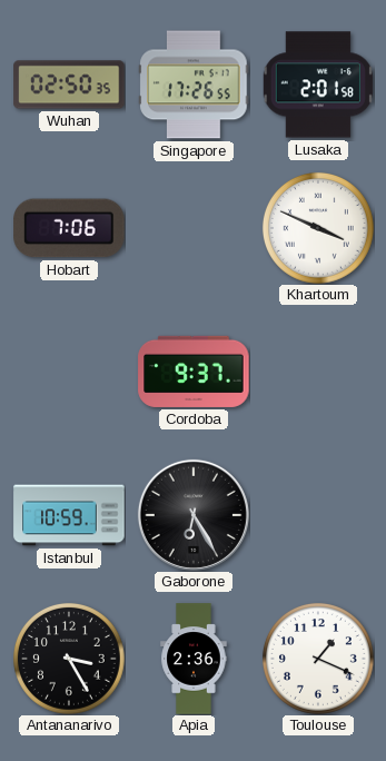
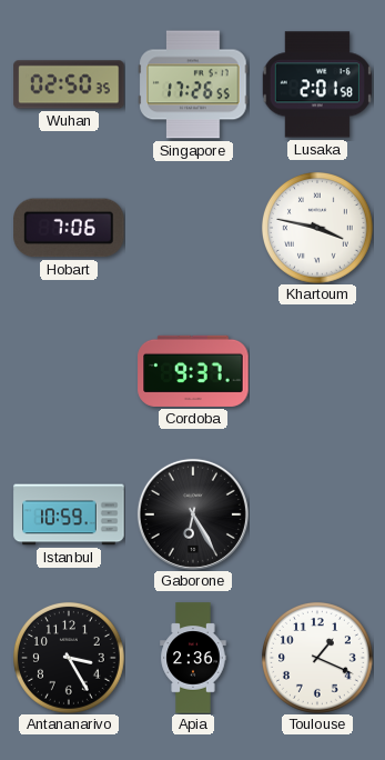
Khartoum: 3:49 -> 3:47 (317, 228)
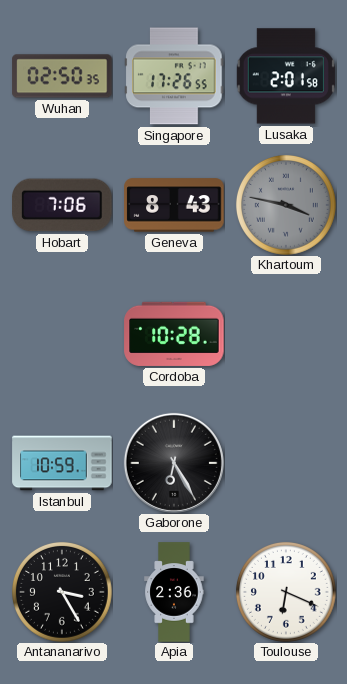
Geneva: none -> 8:43 (174, 205)
Khartoum dial: white -> grey (286, 205)
Cordoba: 9:37 -> 10:28 (174, 334)
Toulouse: 1:19 -> 6:19 (286, 592)
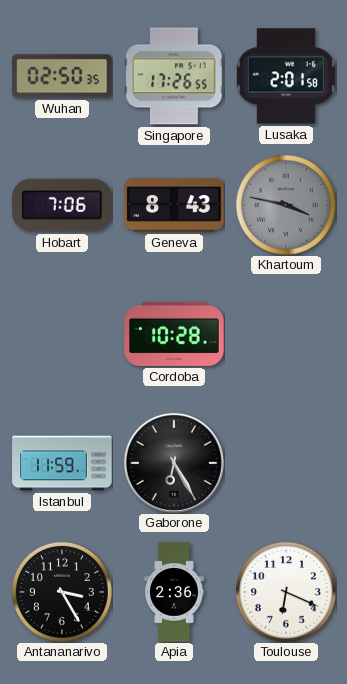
Istanbul: 10:59 -> 11:59 (62, 463)
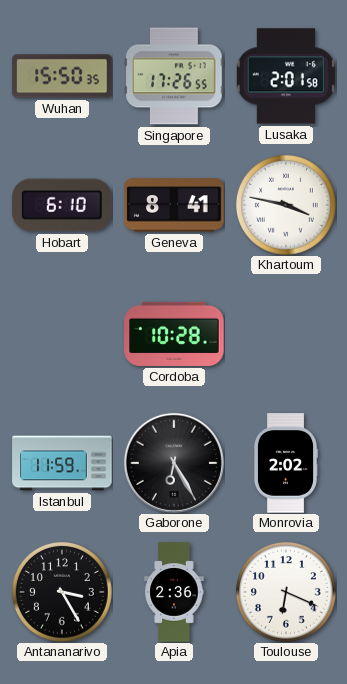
Wuhan: 02:50 -> 15:50 (62, 76)
Hobart: 7:06 -> 6:10 (62, 205)
Geneva: 8:43 -> 8:41 (174, 205)
Khartoum dial: grey -> white (286, 205)
Monrovia: none -> 2:02 (285, 463)
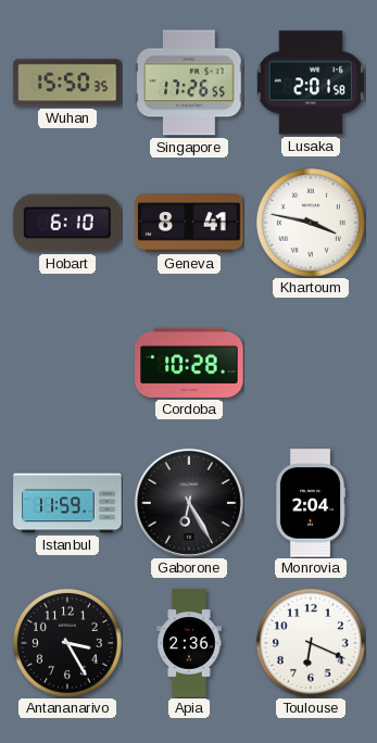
Monrovia: 2:02 -> 2:04 (310, 503)
